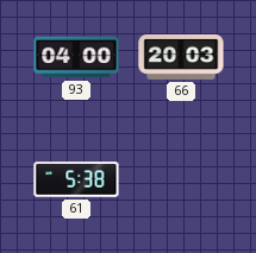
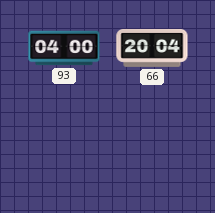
66: 20:03 -> 20:04 (152, 48)
61: 5:38 -> none (76, 179)
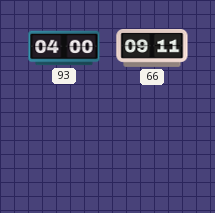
66: 20:04 -> 09:11 (152, 48)
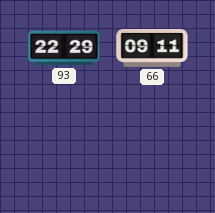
93: 04:00 -> 22:29 (64, 48)
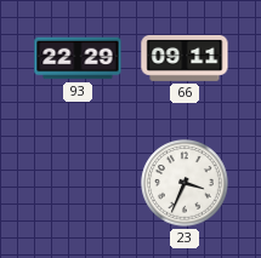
23: none -> 3:34 (185, 183)
